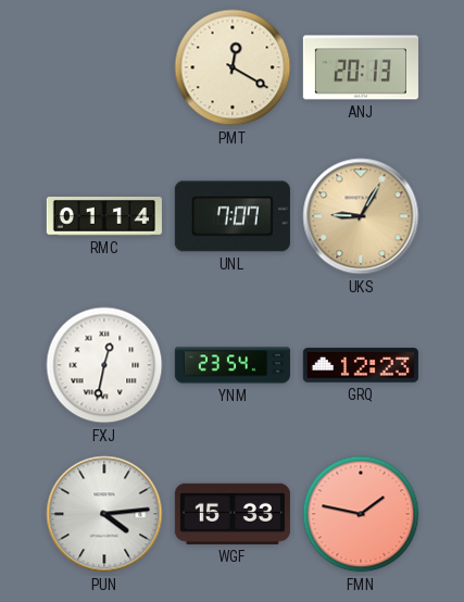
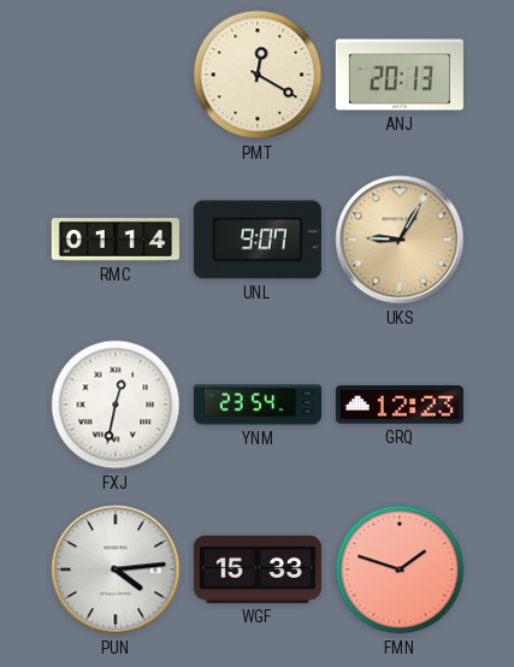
UNL: 7:07 -> 9:07 (258, 240)
FMN: 1:47 -> 1:48 (400, 569)
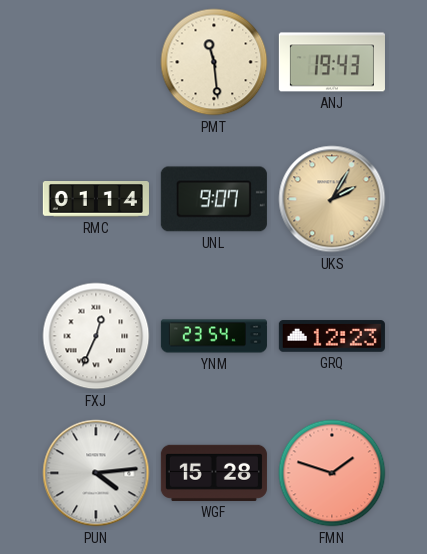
PMT: 12:20 -> 11:29 (214, 62)
ANJ: 20:13 -> 19:43 (332, 62)
UKS: 9:05 -> 2:05 (332, 199)
FXJ: 12:32 -> 12:34 (96, 336)
WGF: 15:33 -> 15:28 (214, 473)
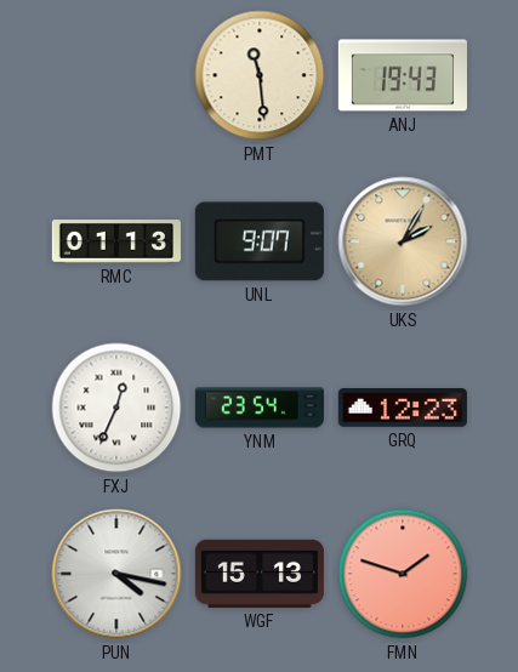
RMC: 01:14 -> 01:13 (116, 243)
PUN: 4:14 -> 4:17 (116, 574)
WGF: 15:28 -> 15:13 (260, 574)
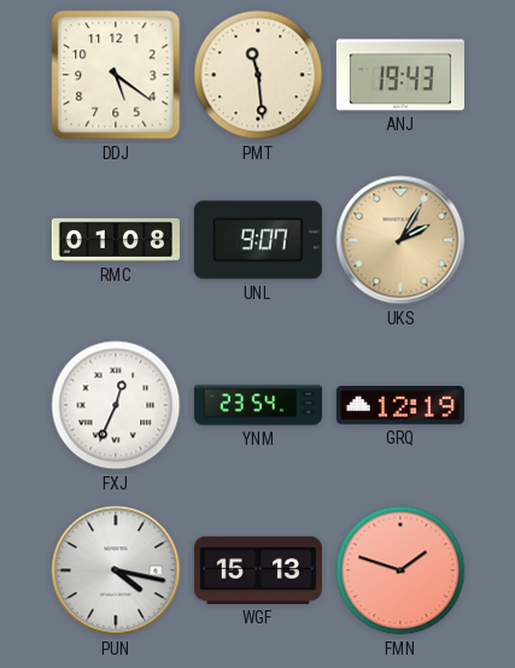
DDJ: none -> 5:21 (116, 75)
RMC: 01:13 -> 01:08 (116, 241)
GRQ: 12:23 -> 12:19 (400, 405)
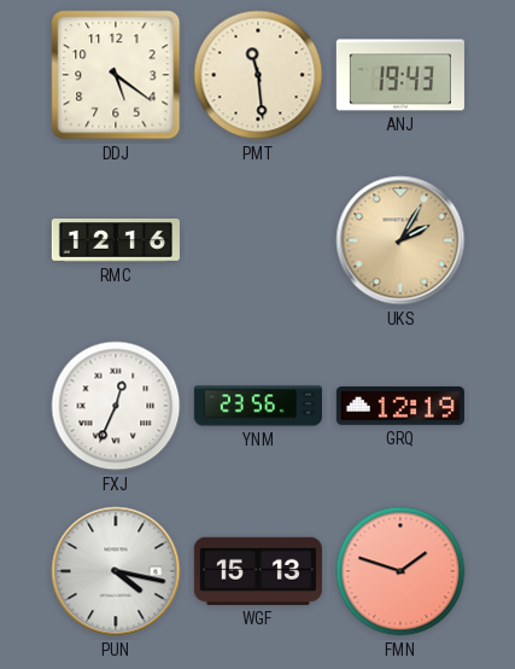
RMC: 01:08 -> 12:16 (116, 242)
UNL: 9:07 -> none (258, 240)
YNM: 23:54 -> 23:56 (258, 406)
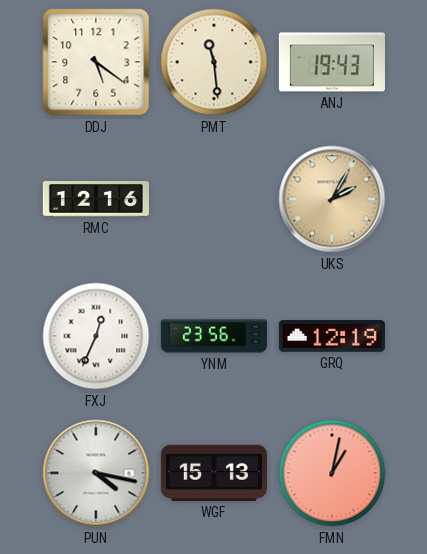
FMN: 1:48 -> 1:02 (332, 473)
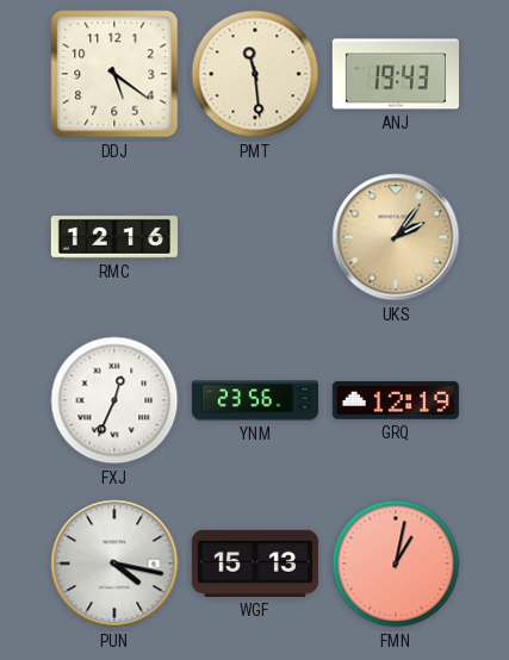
UKS: 2:05 -> 2:06 (396, 237)
